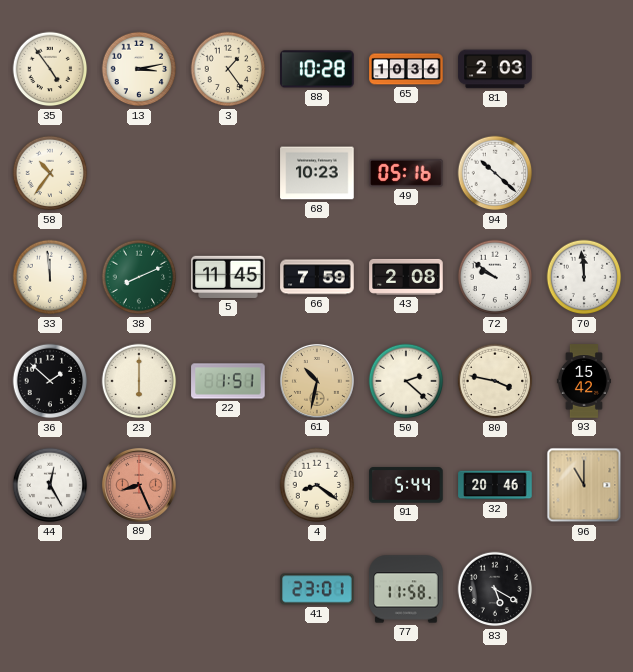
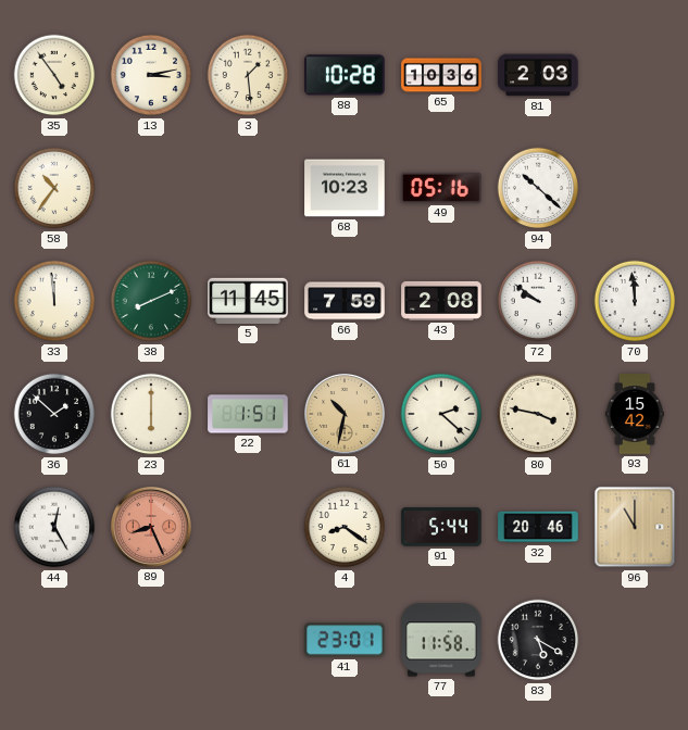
3: 1:24 -> 1:29 (248, 75)
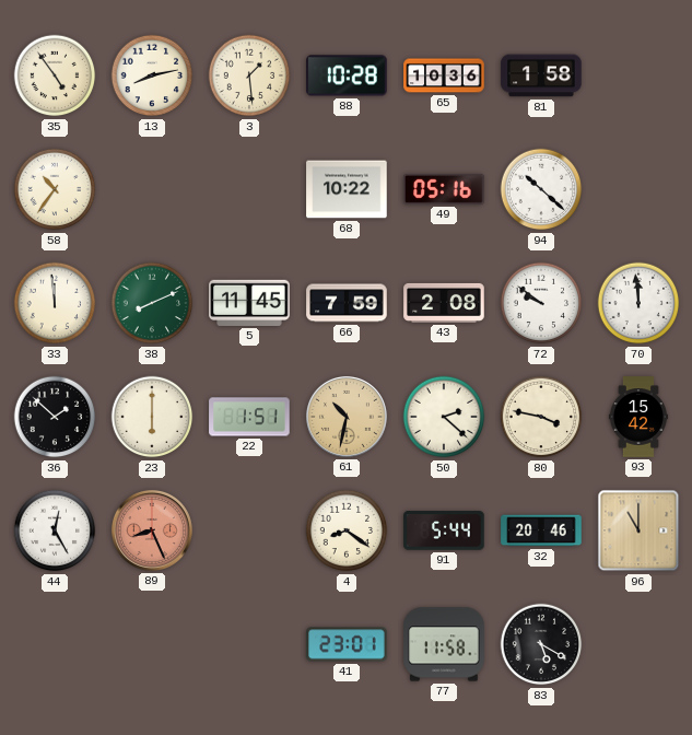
13: 3:13 -> 8:13 (152, 75)
81: 2:03 -> 1:58 (541, 75)
68: 10:23 -> 10:22 (347, 189)
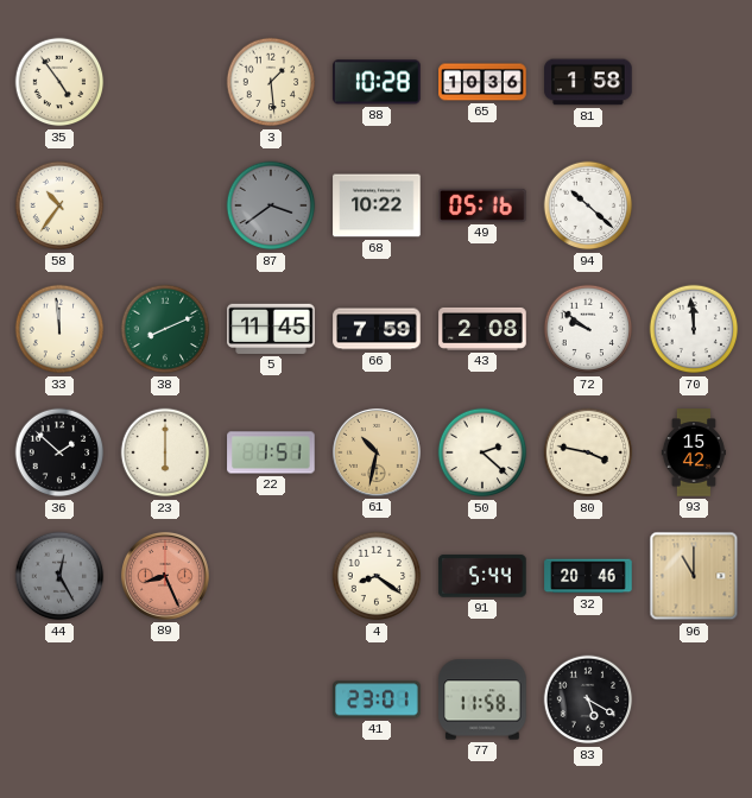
13: 8:13 -> none (152, 75)
87: none -> 3:39 (271, 205)
44 dial: white -> grey (59, 576)
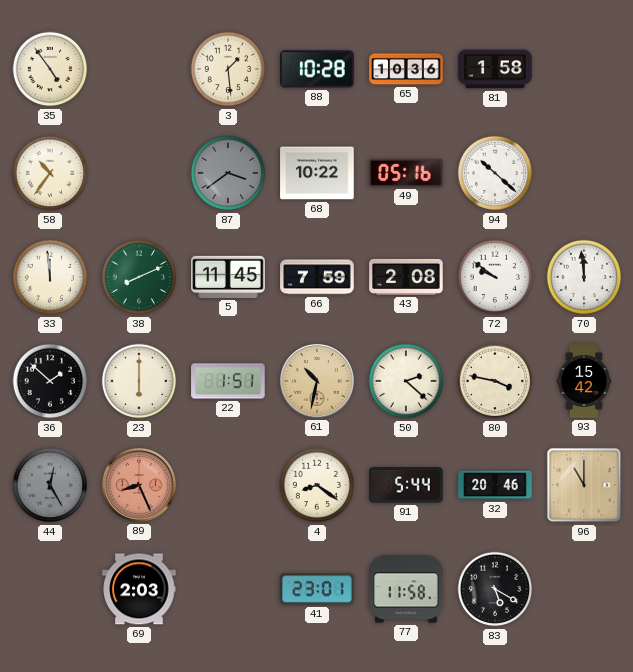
69: none -> 2:03 (139, 589)
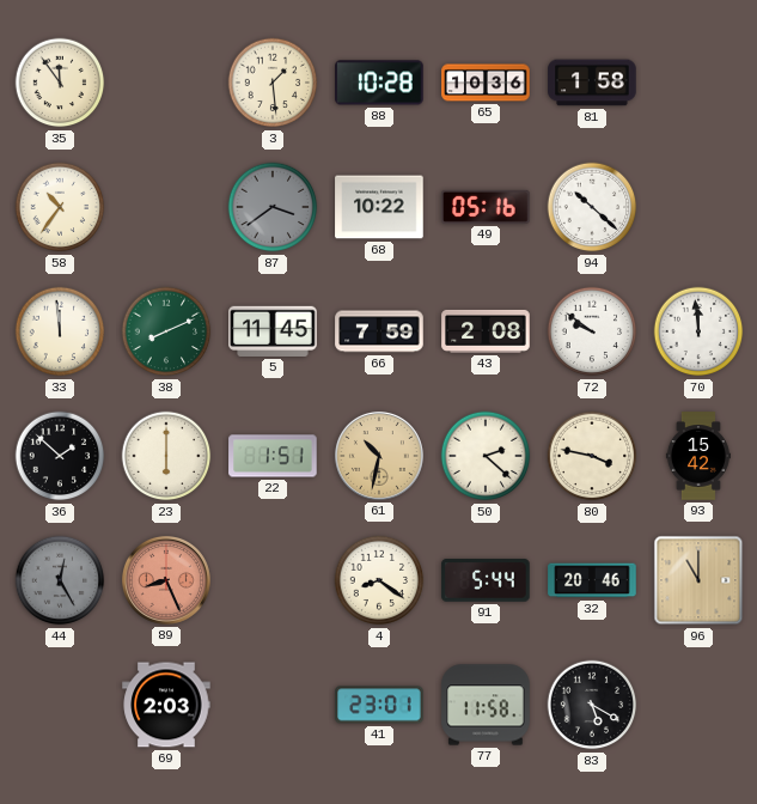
35: 4:54 -> 11:54 (60, 83)
